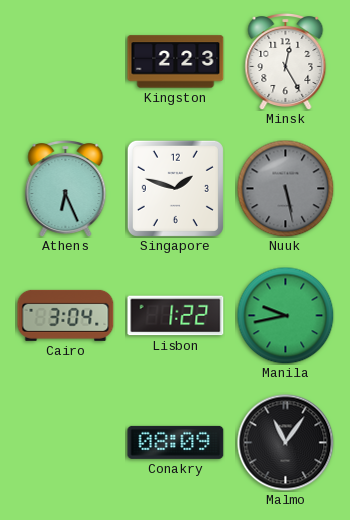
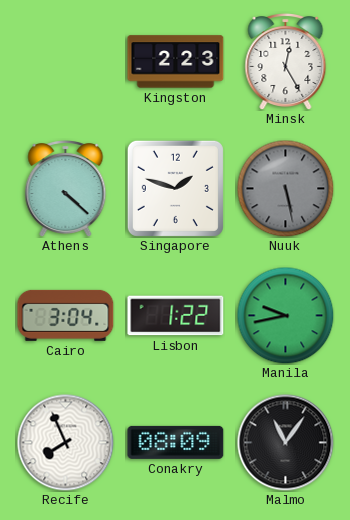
Athens: 6:26 -> 4:22 (66, 189)
Recife: none -> 7:56 (66, 443)
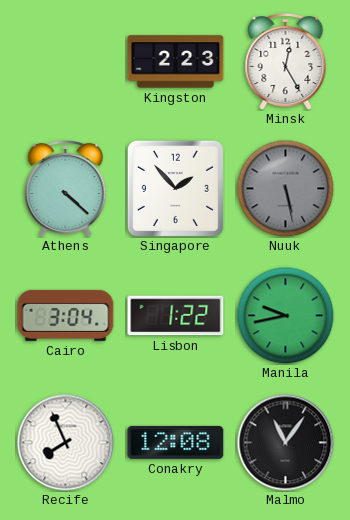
Singapore: 1:48 -> 1:53 (175, 188)
Conakry: 08:09 -> 12:08 (176, 442)
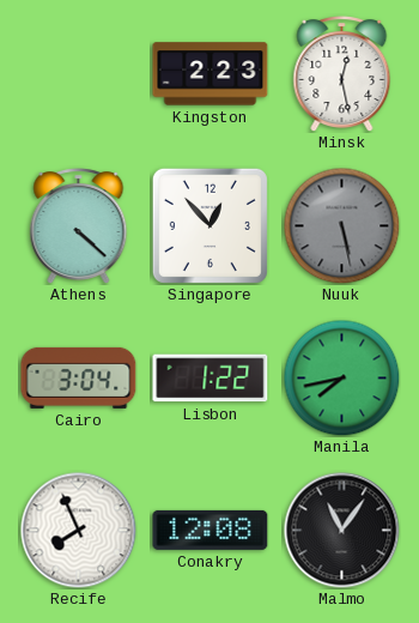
Minsk: 12:25 -> 12:28 (342, 74)
Singapore: 1:53 -> 12:53 (209, 225)
Manila: 9:43 -> 7:43 (341, 377)
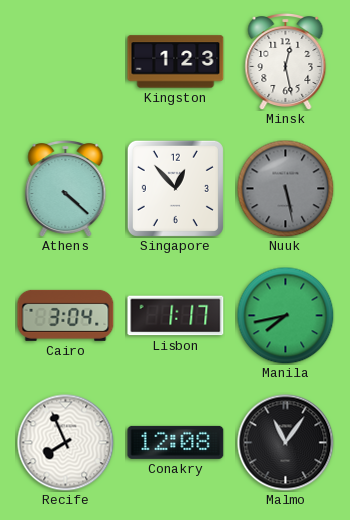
Kingston: 2:23 -> 1:23 (176, 62)
Lisbon: 1:22 -> 1:17 (176, 316)
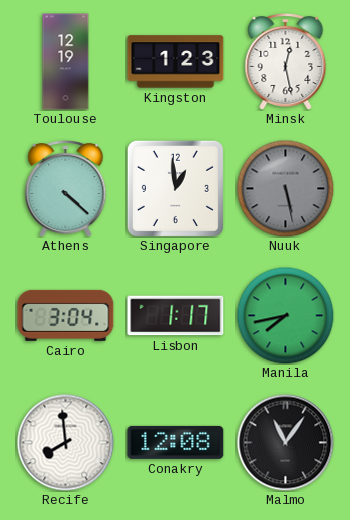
Toulouse: none -> 12:19 (66, 62)
Singapore: 12:53 -> 12:59 (175, 188)
Recife: 7:56 -> 7:59 (66, 443)
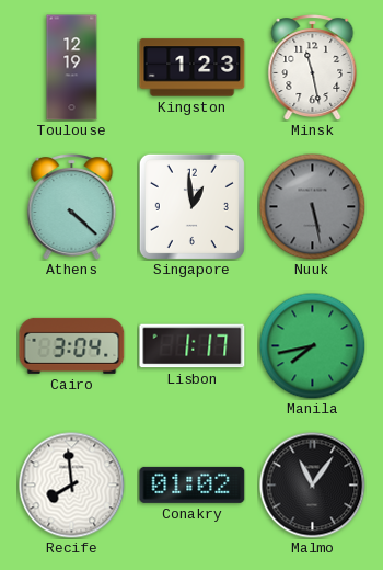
Minsk: 12:28 -> 11:28 (313, 68)
Conakry: 12:08 -> 01:02 (193, 485)
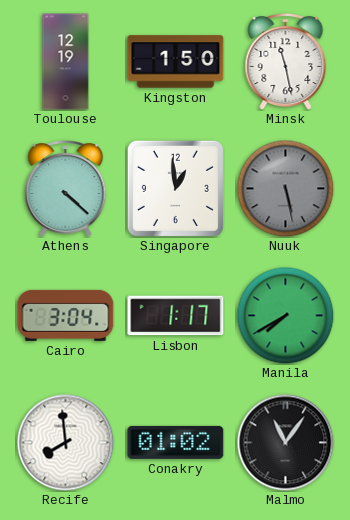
Kingston: 1:23 -> 1:50 (176, 62)
Manila: 7:43 -> 7:40 (285, 315)
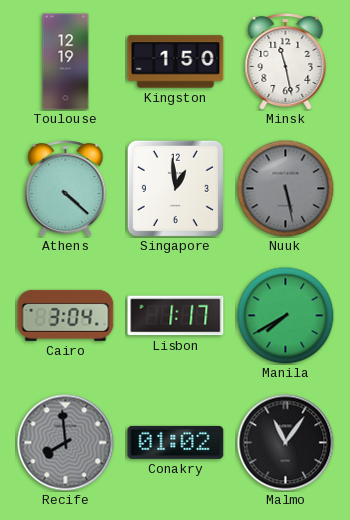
Recife dial: white -> grey (66, 443)
